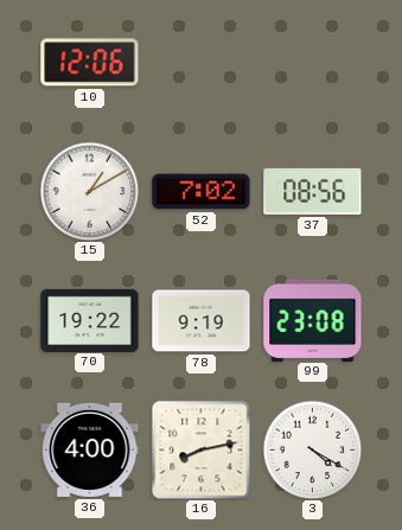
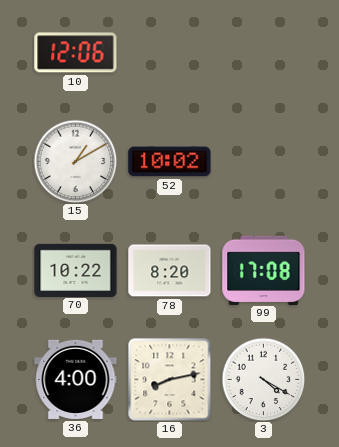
52: 7:02 -> 10:02 (170, 162)
37: 08:56 -> none (313, 191)
70: 19:22 -> 10:22 (76, 270)
78: 9:19 -> 8:20 (170, 271)
99: 23:08 -> 17:08 (264, 270)
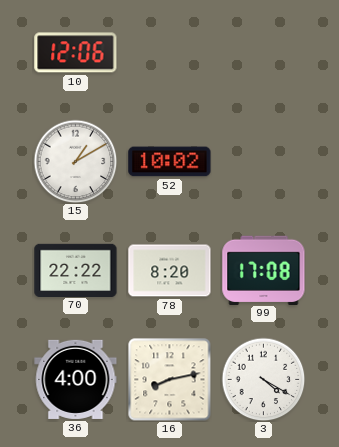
70: 10:22 -> 22:22 (76, 270)
